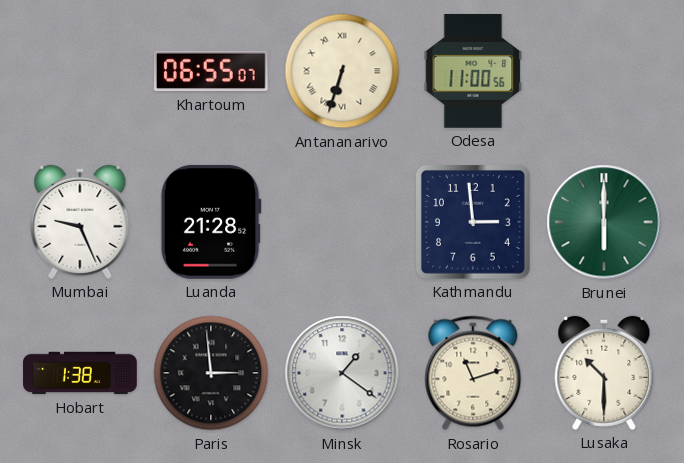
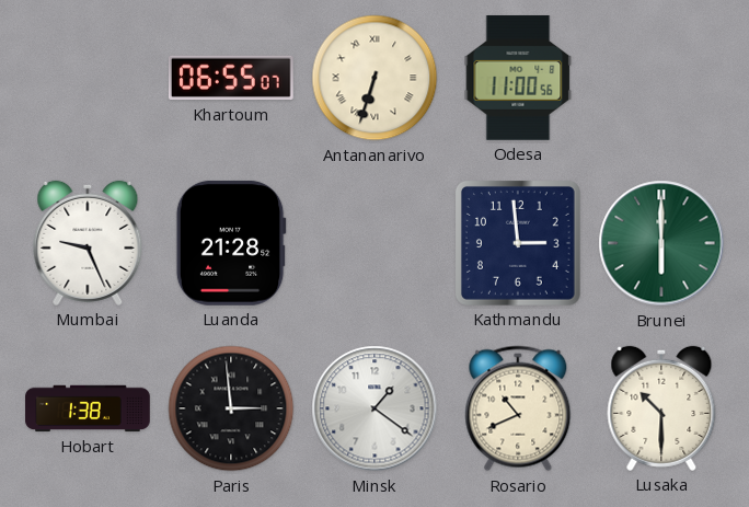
Rosario: 11:12 -> 10:41 (518, 408)
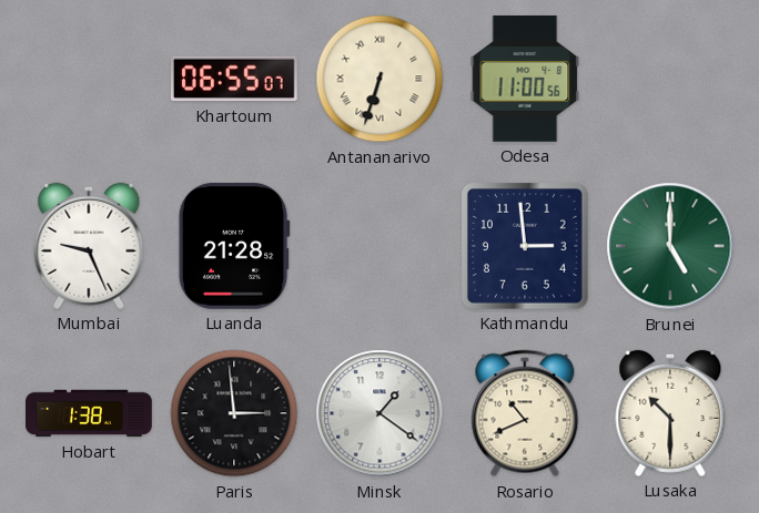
Brunei: 6:00 -> 5:00 (670, 246)
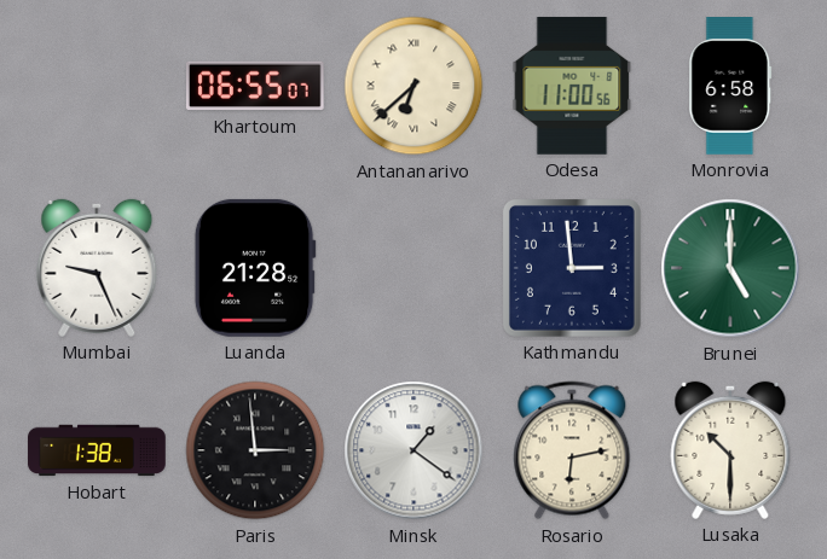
Antananarivo: 6:33 -> 6:38 (413, 86)
Monrovia: none -> 6:58 (730, 87)
Rosario: 10:41 -> 6:13 (572, 450)
